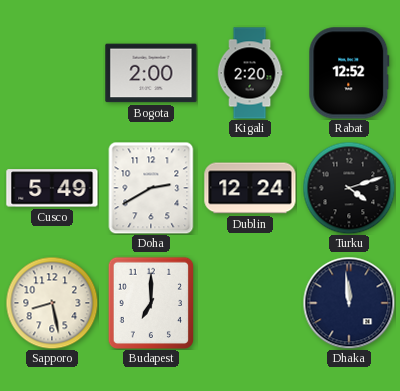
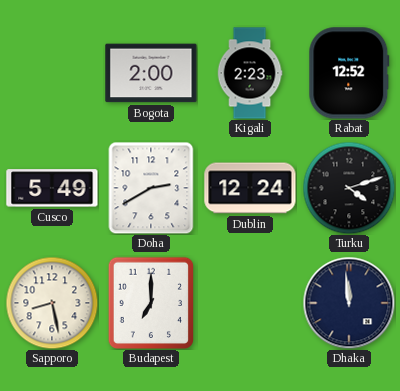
Kigali: 2:20 -> 2:23 (250, 73)
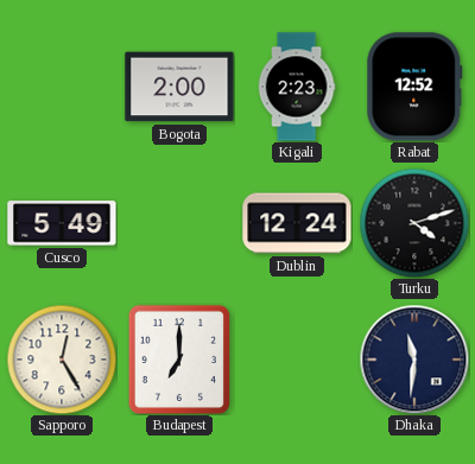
Doha: 2:40 -> none (151, 188)
Sapporo: 8:28 -> 12:25 (62, 360)
Dhaka: 11:59 -> 11:31 (414, 360)
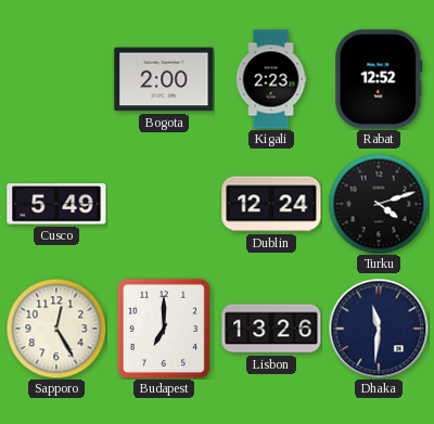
Lisbon: none -> 13:26 (271, 329)
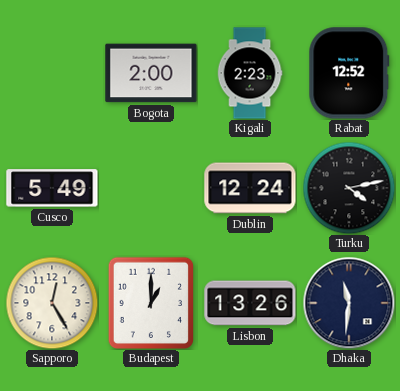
Turku: 4:12 -> 4:13 (349, 188)
Budapest: 7:00 -> 1:00 (150, 302)
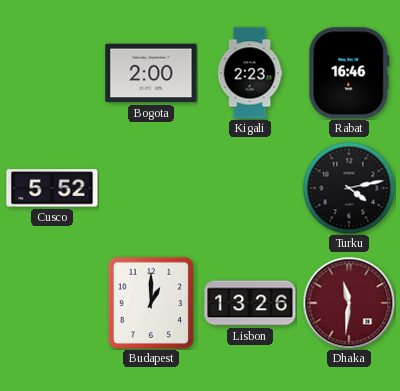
Rabat: 12:52 -> 16:46 (349, 73)
Cusco: 5:49 -> 5:52 (52, 188)
Dublin: 12:24 -> none (250, 188)
Sapporo: 12:25 -> none (52, 303)
Dhaka dial: navy -> burgundy (349, 303)
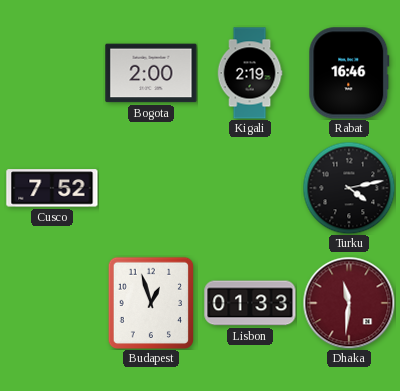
Kigali: 2:23 -> 2:19 (250, 73)
Cusco: 5:52 -> 7:52 (52, 188)
Budapest: 1:00 -> 12:57 (150, 302)
Lisbon: 13:26 -> 01:33 (250, 303)
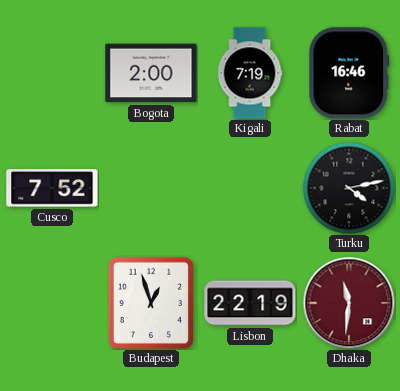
Kigali: 2:19 -> 7:19 (250, 73)
Lisbon: 01:33 -> 22:19 (250, 303)
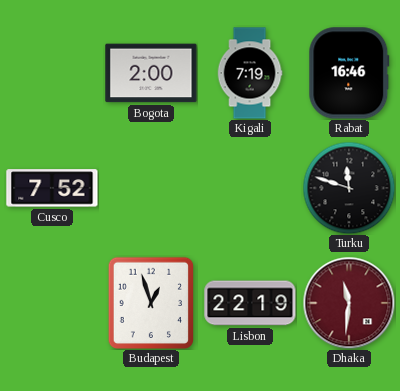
Turku: 4:13 -> 11:48 (349, 188)
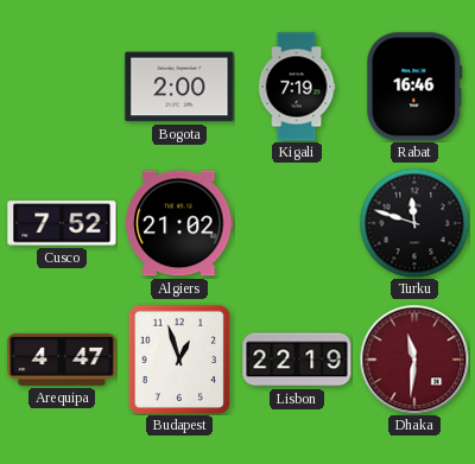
Algiers: none -> 21:02 (179, 223)
Arequipa: none -> 4:47 (62, 360)
